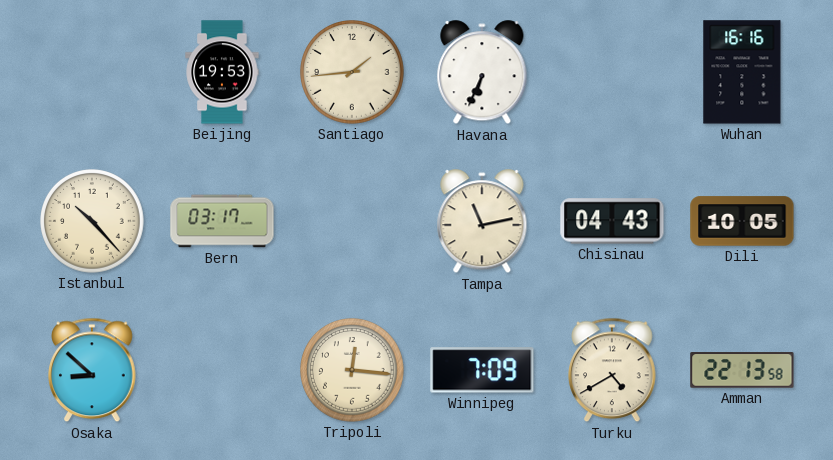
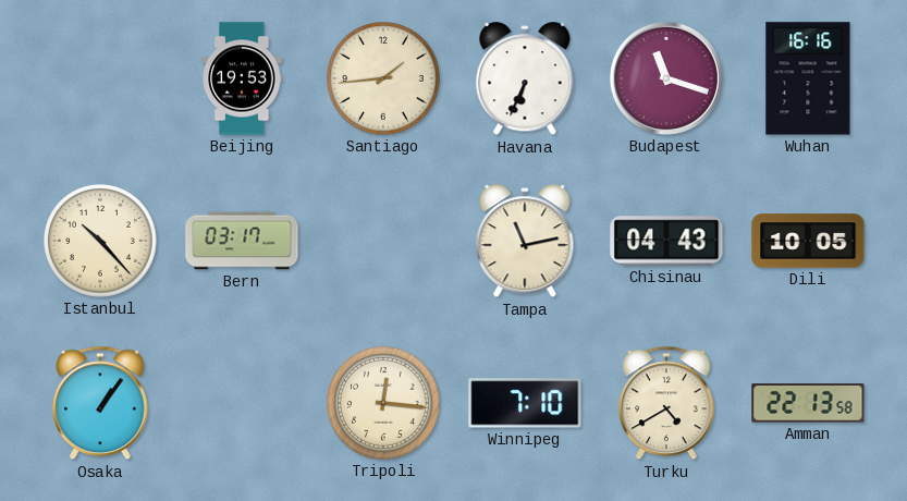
Budapest: none -> 11:18 (666, 78)
Osaka: 8:52 -> 1:06 (101, 403)
Winnipeg: 7:09 -> 7:10 (525, 403)
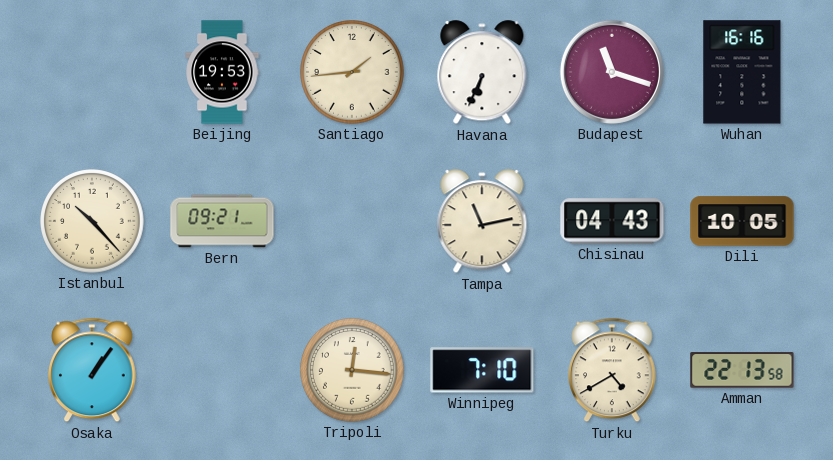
Bern: 03:17 -> 09:21 (222, 221)
